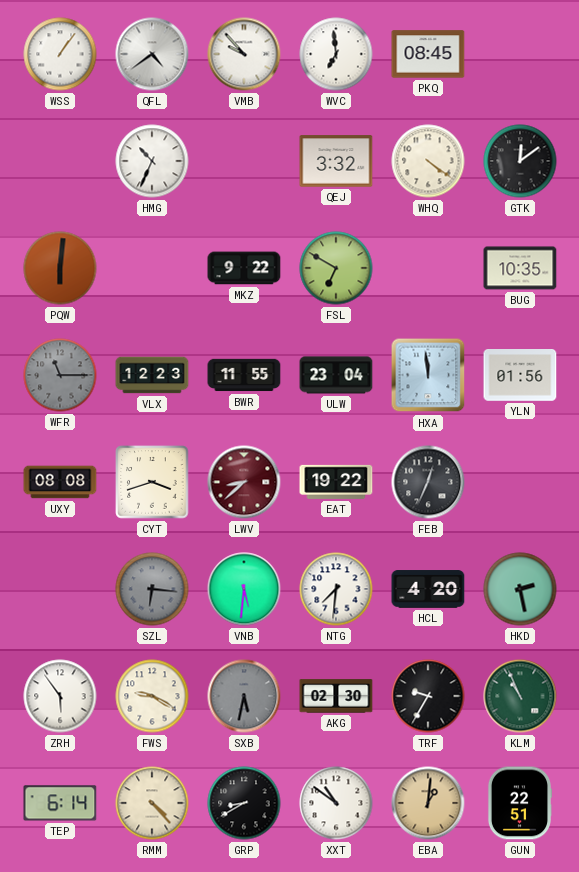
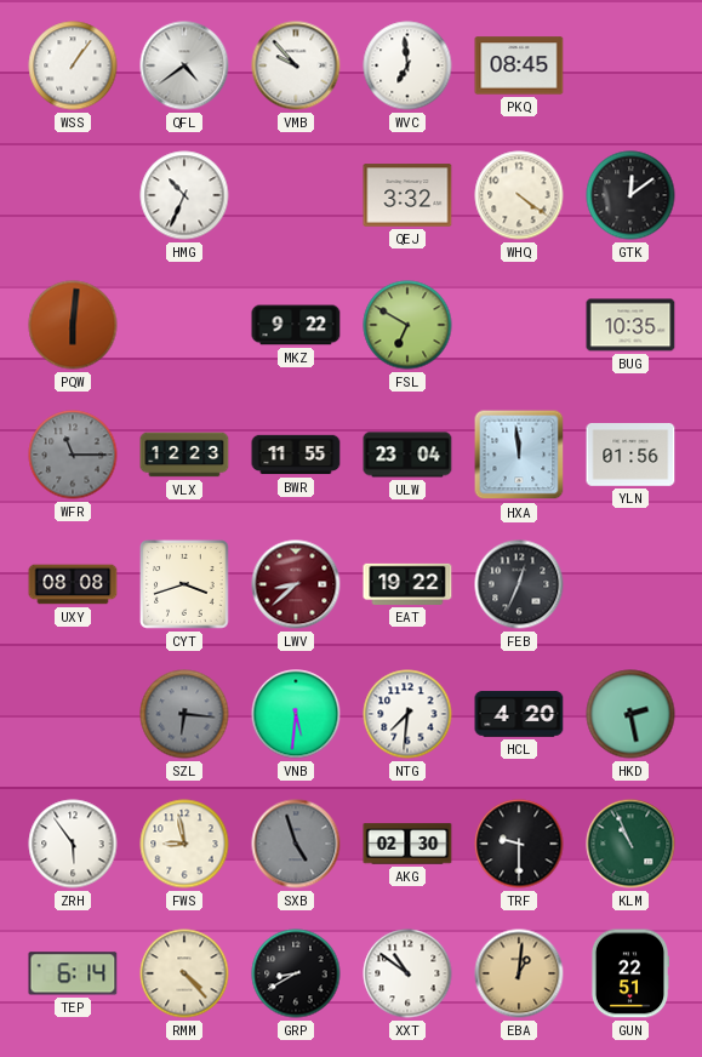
FWS: 9:20 -> 8:58 (184, 844)
SXB: 5:32 -> 4:57 (296, 844)
TRF: 9:35 -> 9:30 (519, 844)
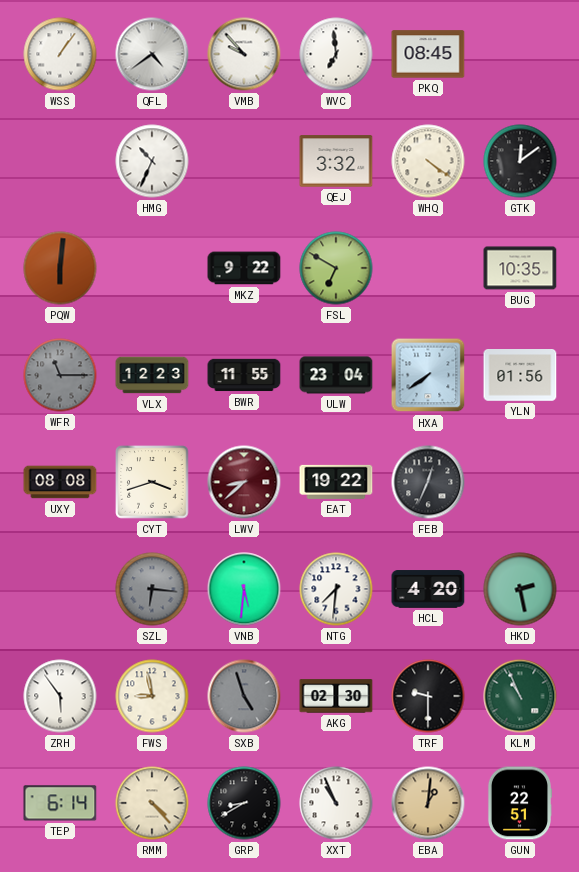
HXA: 11:59 -> 7:39 (428, 375)
XXT: 10:51 -> 10:56 (336, 803)
